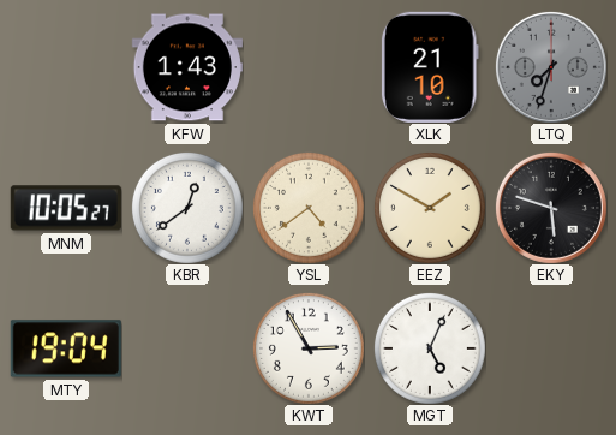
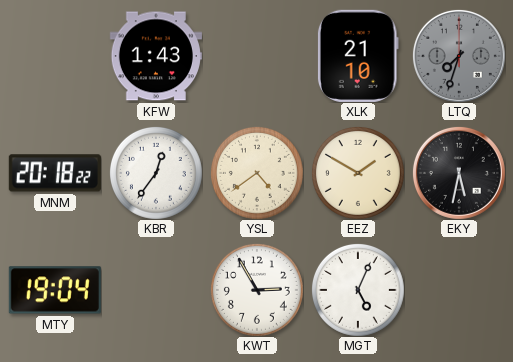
MNM: 10:05 -> 20:18 (55, 173)
KBR: 12:39 -> 12:36 (156, 173)
EKY: 5:48 -> 5:32 (459, 173)
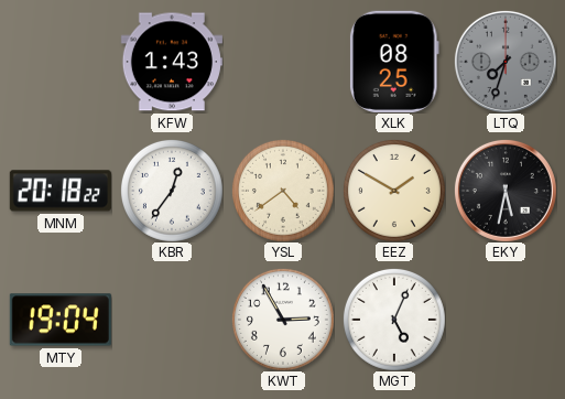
XLK: 21:10 -> 08:25 (394, 62)
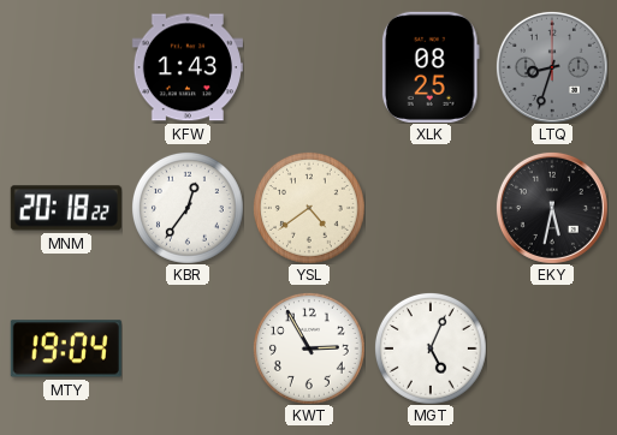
LTQ: 7:33 -> 8:33 (552, 67)
EEZ: 1:50 -> none (394, 191)
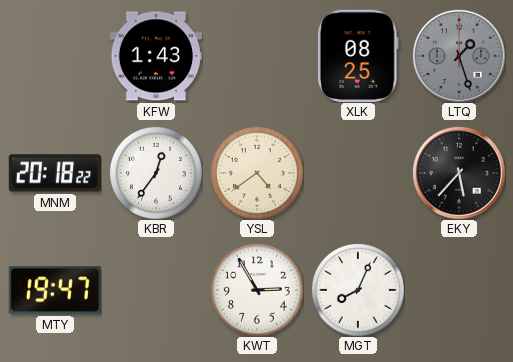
LTQ: 8:33 -> 1:27 (459, 56)
EKY: 5:32 -> 5:37 (459, 173)
MTY: 19:04 -> 19:47 (55, 290)
MGT: 5:04 -> 8:04 (358, 290)
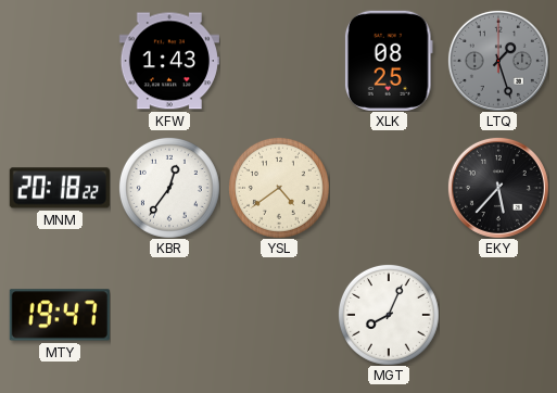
KWT: 2:55 -> none (257, 290)
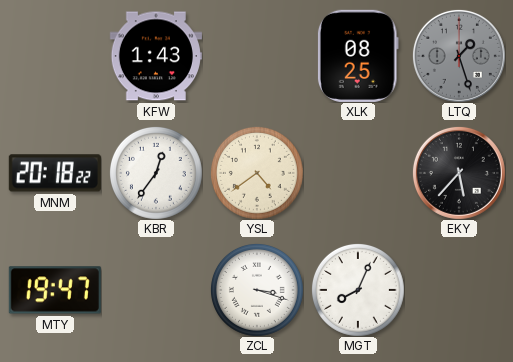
ZCL: none -> 3:18 (257, 290)
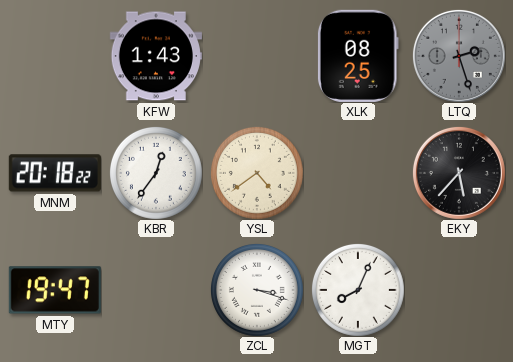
LTQ: 1:27 -> 2:27 (459, 56)
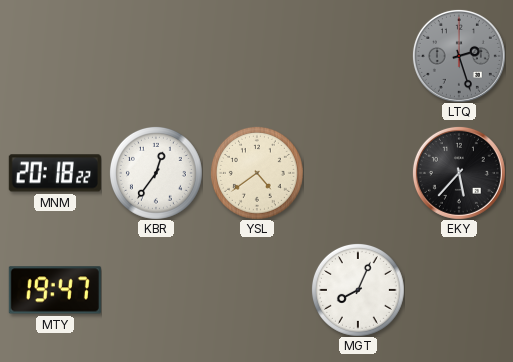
KFW: 1:43 -> none (156, 56)
XLK: 08:25 -> none (358, 56)
ZCL: 3:18 -> none (257, 290)
